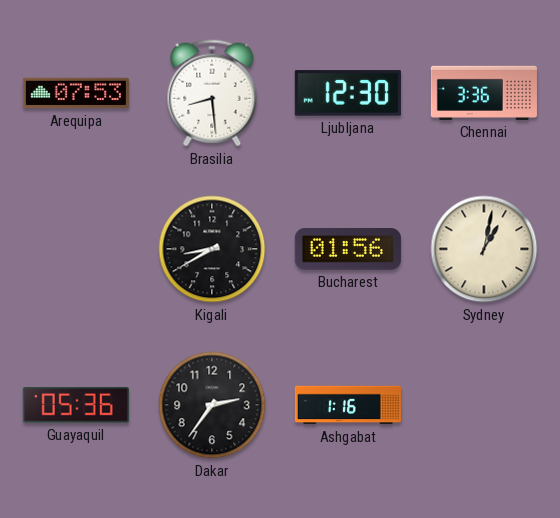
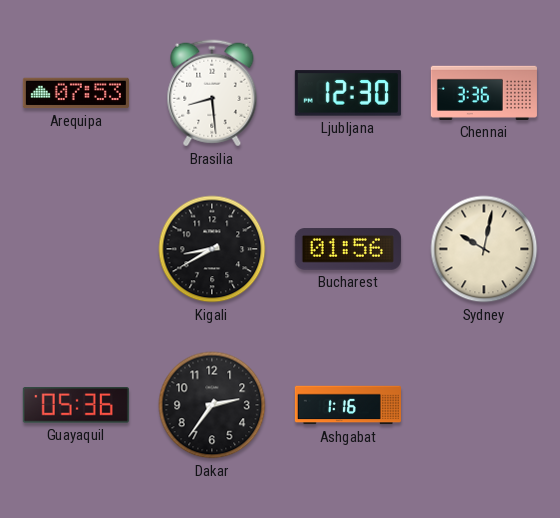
Sydney: 1:02 -> 10:02 (484, 249)
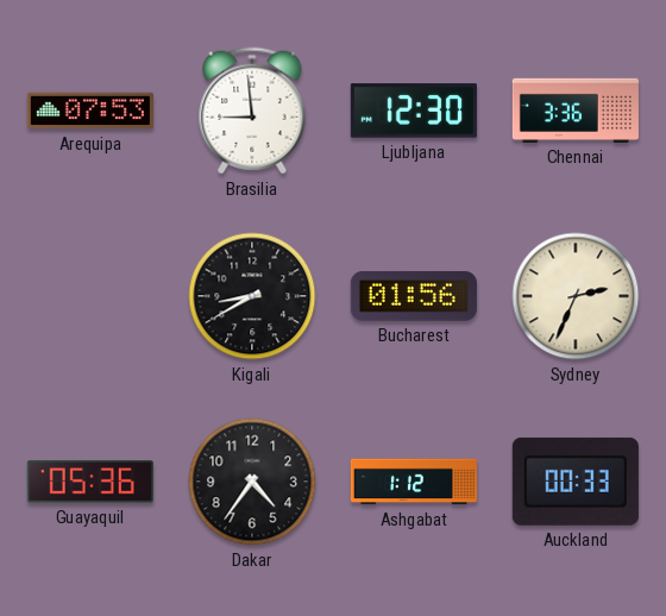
Brasilia: 8:29 -> 8:59 (252, 111)
Sydney: 10:02 -> 2:34 (576, 296)
Dakar: 2:36 -> 4:36 (252, 482)
Ashgabat: 1:16 -> 1:12 (414, 482)
Auckland: none -> 00:33 (576, 482)
